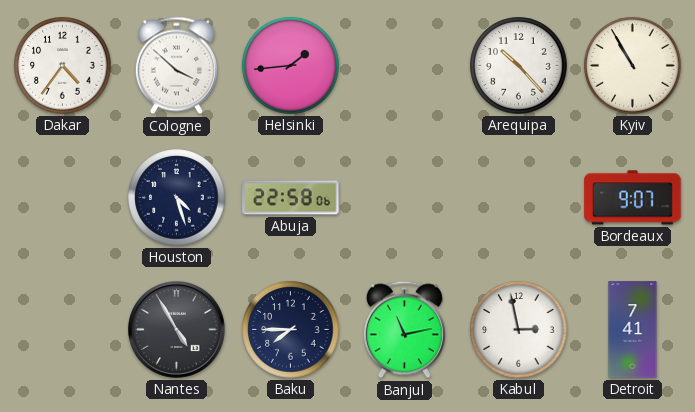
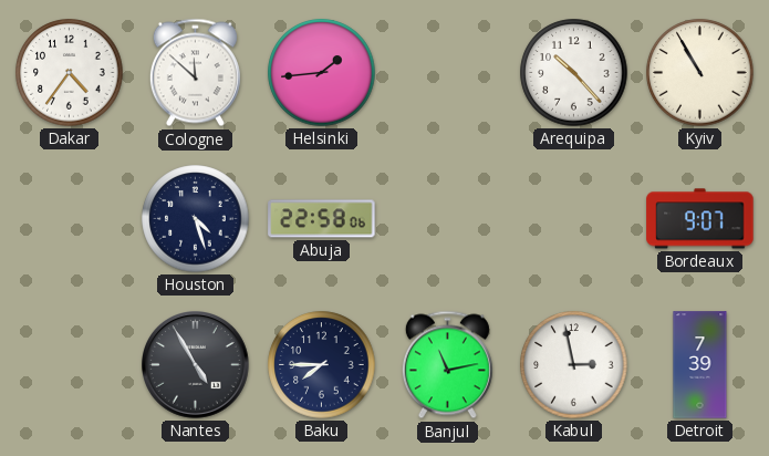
Cologne: 3:52 -> 11:52 (195, 73)
Detroit: 7:41 -> 7:39 (700, 365)
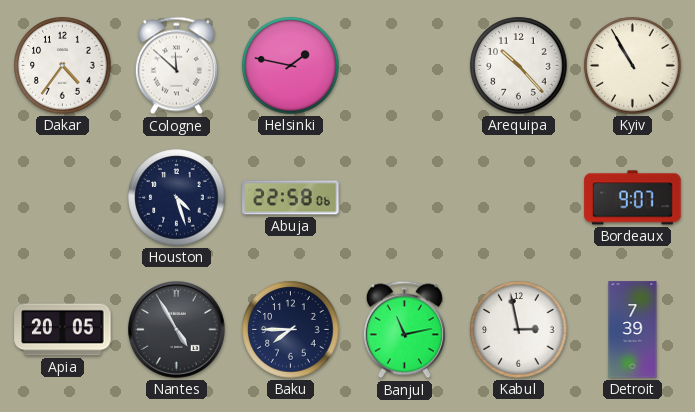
Helsinki: 1:44 -> 1:47 (291, 66)
Apia: none -> 20:05 (63, 330)
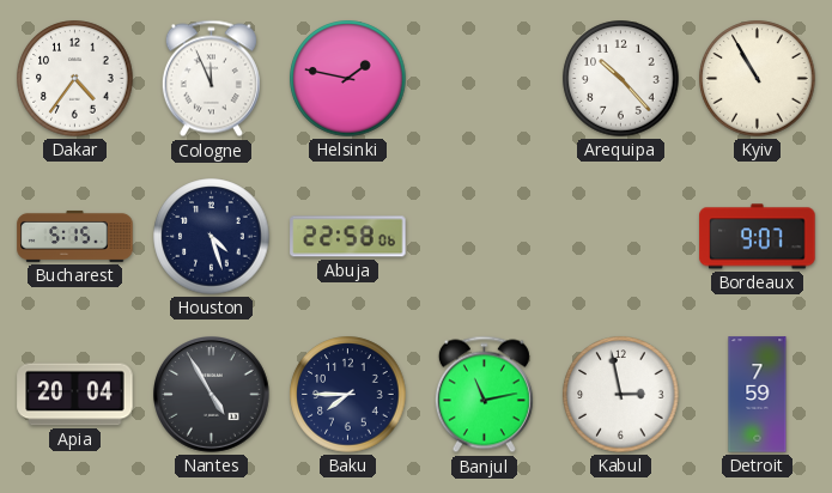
Cologne: 11:52 -> 11:56 (211, 79)
Bucharest: none -> 5:15 (75, 236)
Apia: 20:05 -> 20:04 (75, 395)
Detroit: 7:39 -> 7:59 (758, 395)
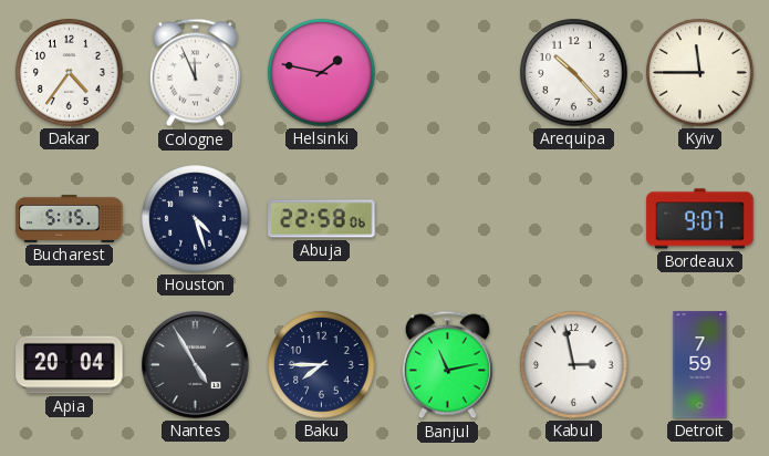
Kyiv: 10:55 -> 11:45 (700, 73)
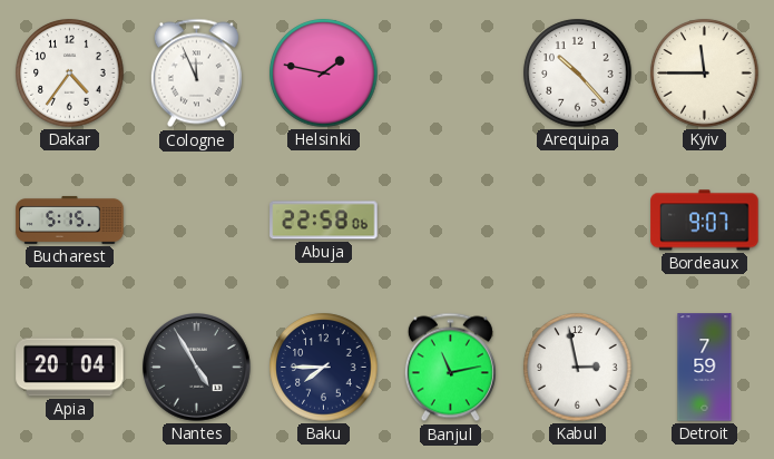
Houston: 4:27 -> none (196, 219)
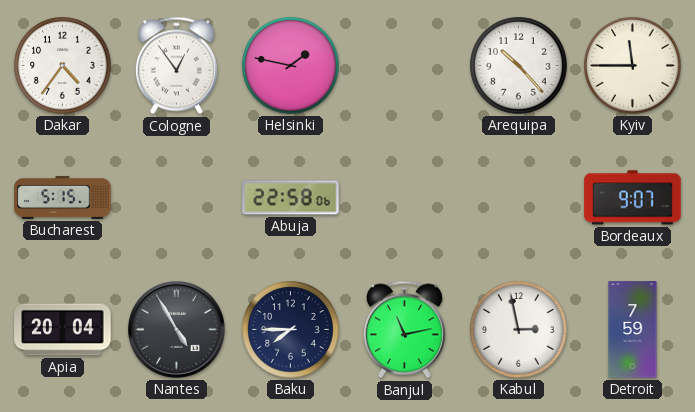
Cologne: 11:56 -> 12:54 (176, 66)
